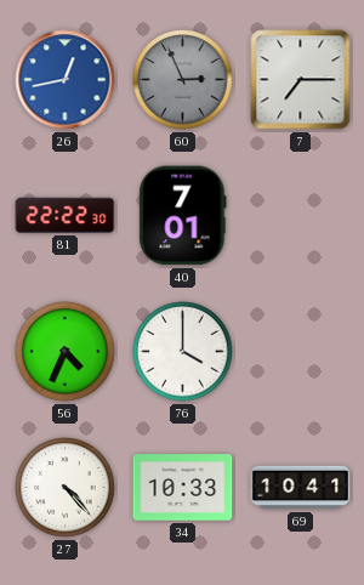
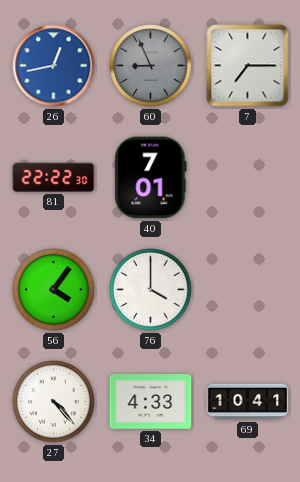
60: 2:56 -> 8:56 (151, 66)
56: 4:34 -> 4:06 (54, 290)
34: 10:33 -> 4:33 (151, 402)
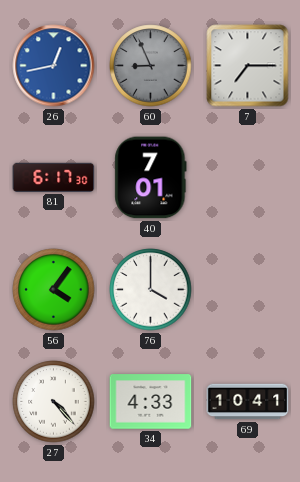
81: 22:22 -> 6:17 (54, 177)
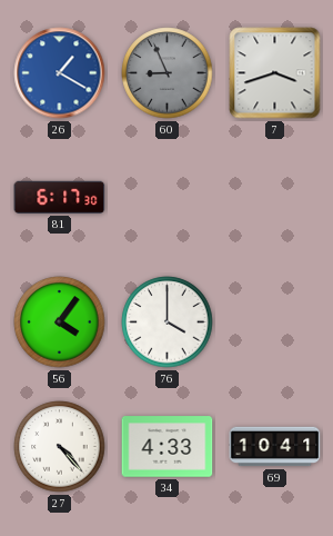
26: 12:43 -> 1:20 (60, 73)
7: 7:15 -> 3:42 (275, 73)
40: 7:01 -> none (151, 178)
